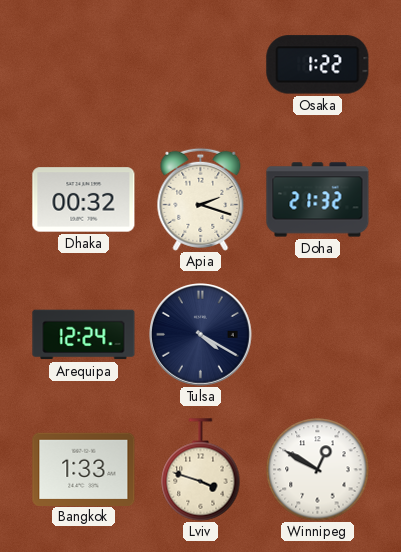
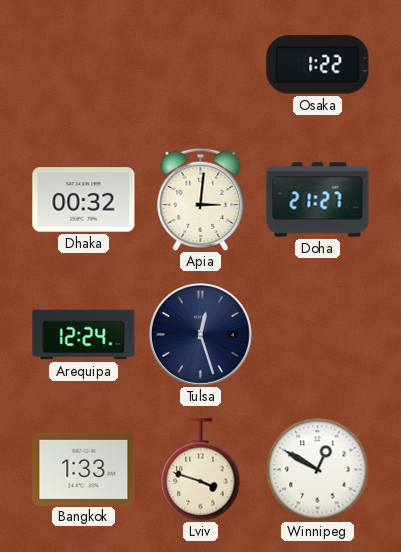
Apia: 2:18 -> 3:01 (201, 199)
Doha: 21:32 -> 21:27 (318, 200)
Tulsa: 4:20 -> 12:27 (201, 335)
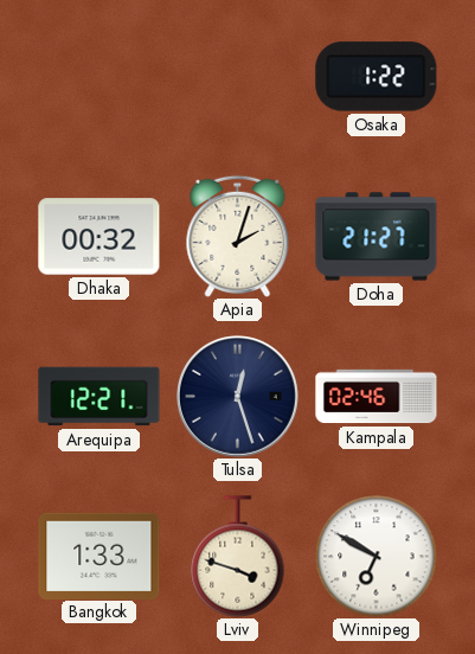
Apia: 3:01 -> 2:03 (238, 236)
Arequipa: 12:24 -> 12:21 (100, 397)
Kampala: none -> 02:46 (377, 397)
Winnipeg: 12:50 -> 6:50 (377, 557)
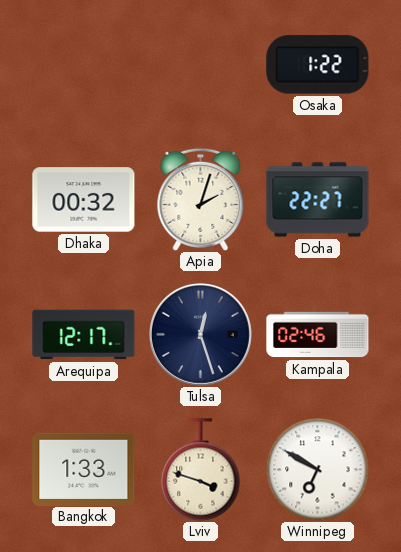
Doha: 21:27 -> 22:27 (318, 200)
Arequipa: 12:21 -> 12:17 (84, 335)
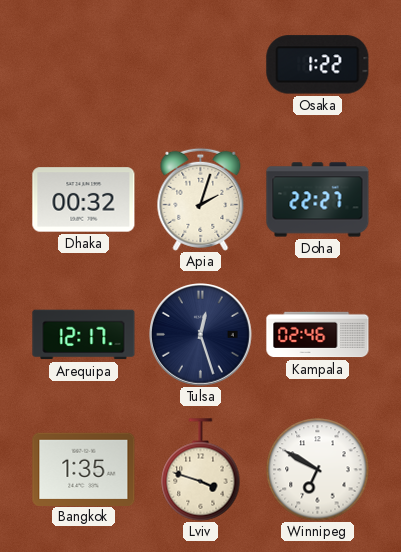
Bangkok: 1:33 -> 1:35 (84, 469)
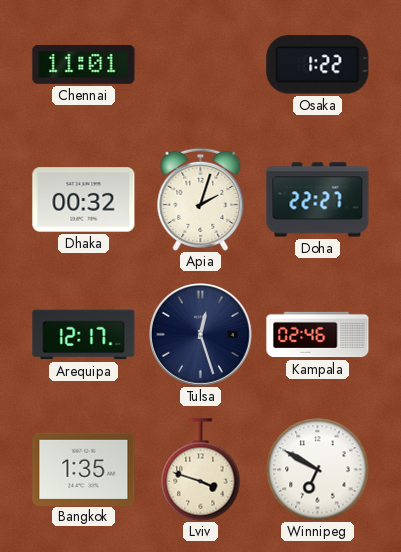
Chennai: none -> 11:01 (84, 64)
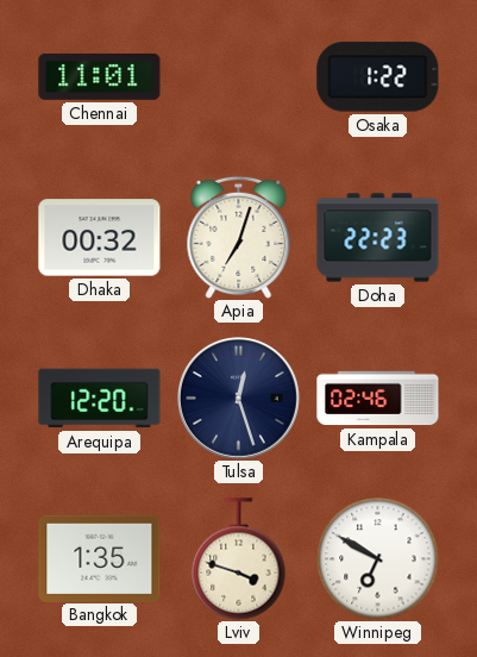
Apia: 2:03 -> 7:03 (239, 237)
Doha: 22:27 -> 22:23 (378, 238)
Arequipa: 12:17 -> 12:20 (100, 399)
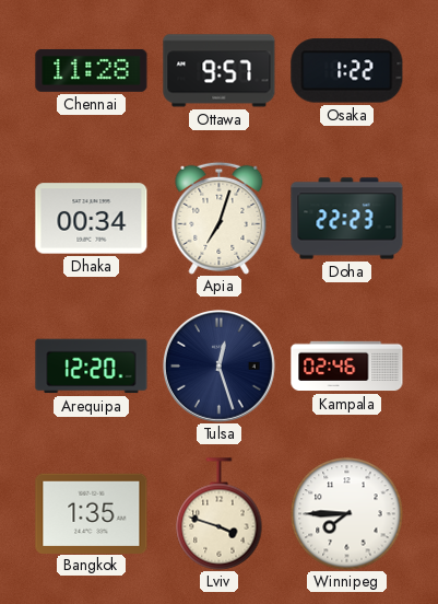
Chennai: 11:01 -> 11:28 (92, 70)
Ottawa: none -> 9:57 (220, 71)
Dhaka: 00:32 -> 00:34 (92, 219)
Winnipeg: 6:50 -> 7:45 (347, 514)
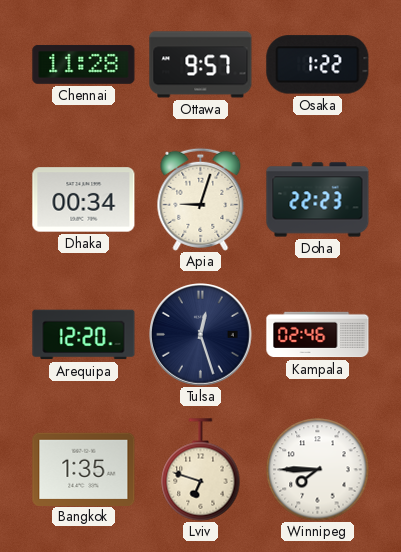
Apia: 7:03 -> 9:03 (201, 199)
Lviv: 3:48 -> 6:48 (201, 470)
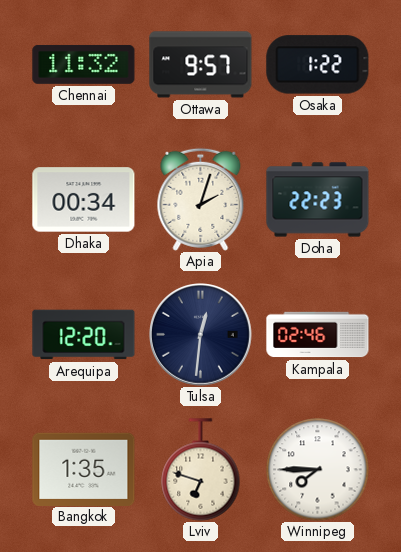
Chennai: 11:28 -> 11:32 (84, 64)
Apia: 9:03 -> 2:03 (201, 199)
Tulsa: 12:27 -> 12:31 (201, 335)
